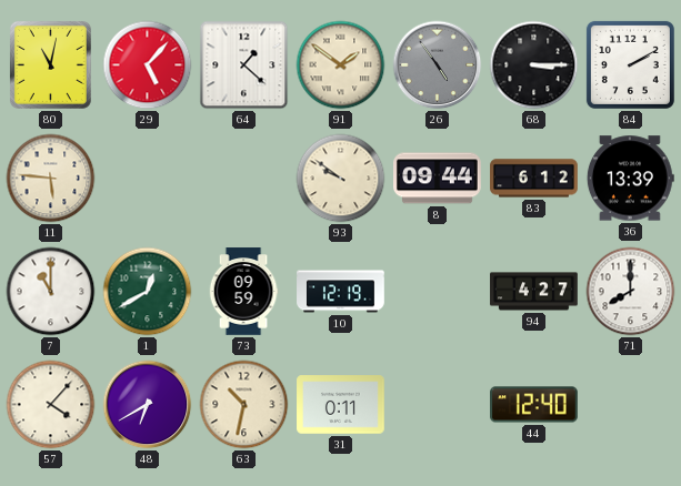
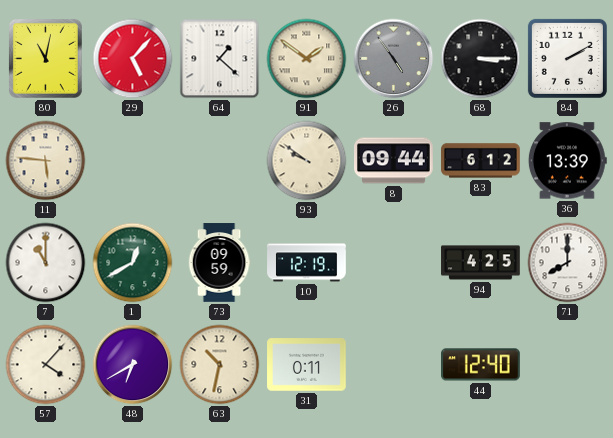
94: 4:27 -> 4:25 (481, 263)
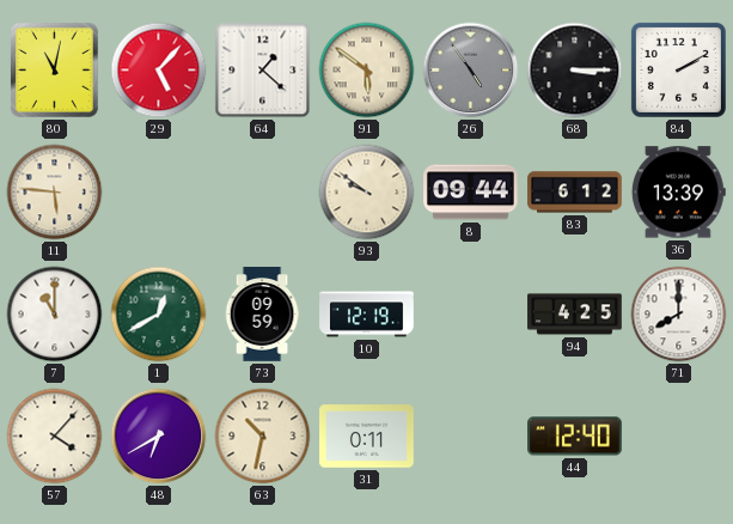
91: 1:51 -> 5:51 (367, 71)
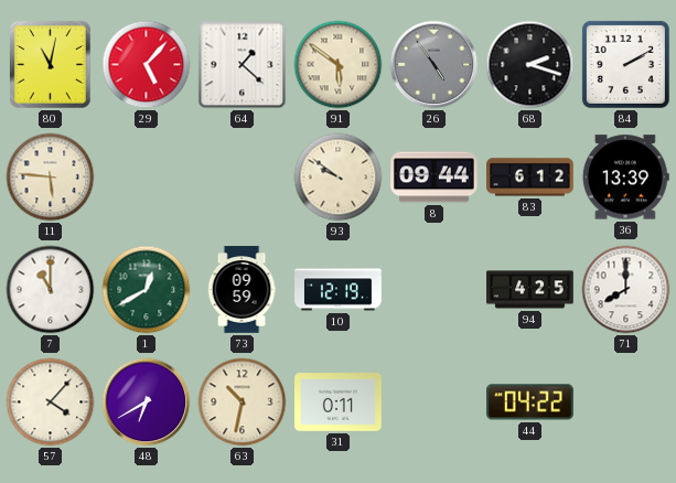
68: 3:15 -> 2:18 (530, 65)
44: 12:40 -> 04:22 (530, 402)
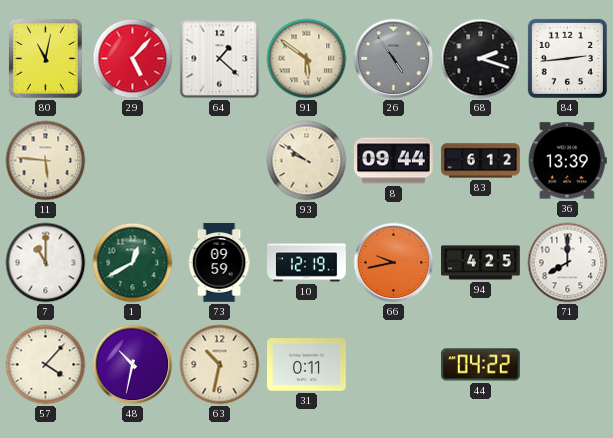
84: 2:10 -> 2:44 (567, 58)
66: none -> 9:43 (394, 263)
48: 6:40 -> 10:32 (133, 365)
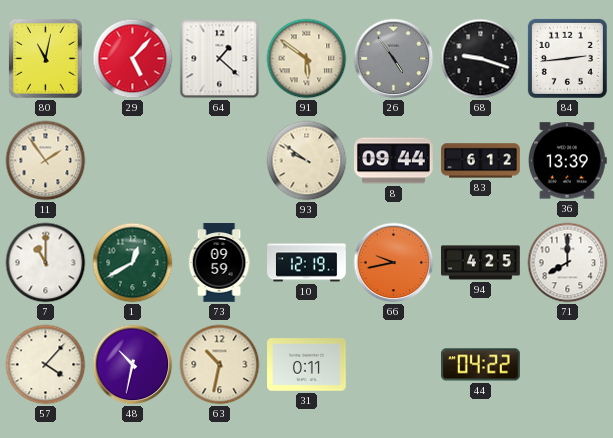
68: 2:18 -> 9:18 (481, 59)
11: 5:46 -> 1:54 (46, 161)
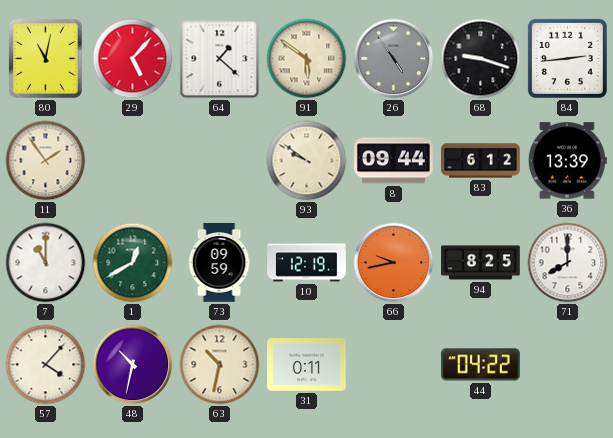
94: 4:25 -> 8:25 (481, 263)
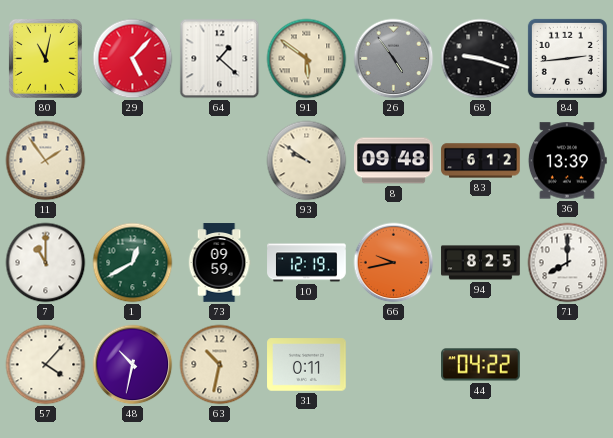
8: 09:44 -> 09:48 (394, 161)
